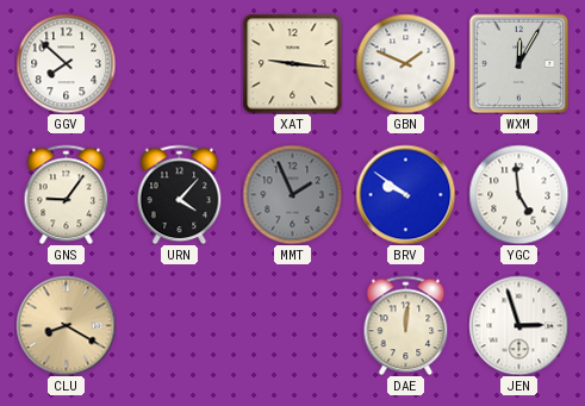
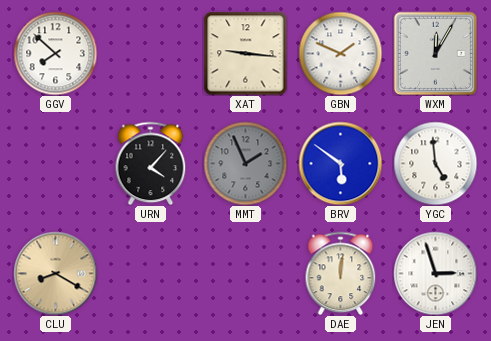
GNS: 9:06 -> none (67, 194)
BRV: 9:51 -> 5:51 (340, 163)
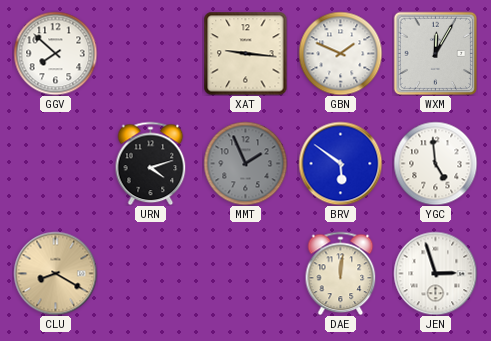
URN: 4:07 -> 4:12 (151, 163)
